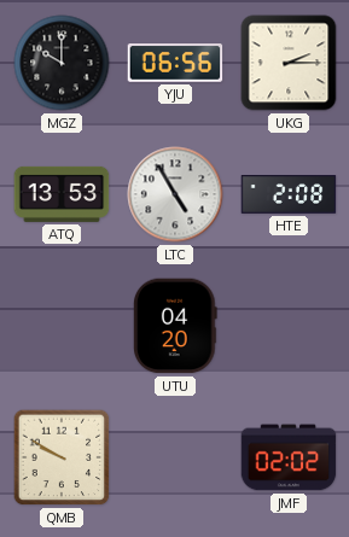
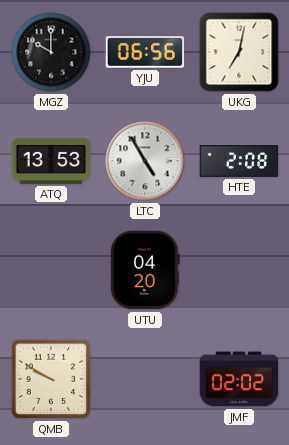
UKG: 2:15 -> 7:02 (239, 52)
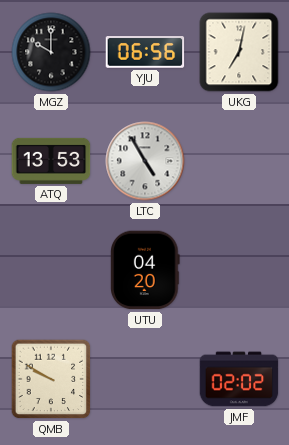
HTE: 2:08 -> none (239, 162)
